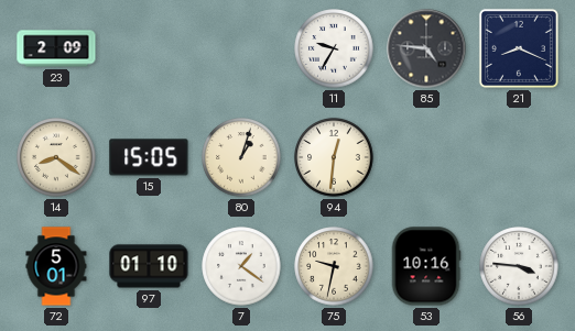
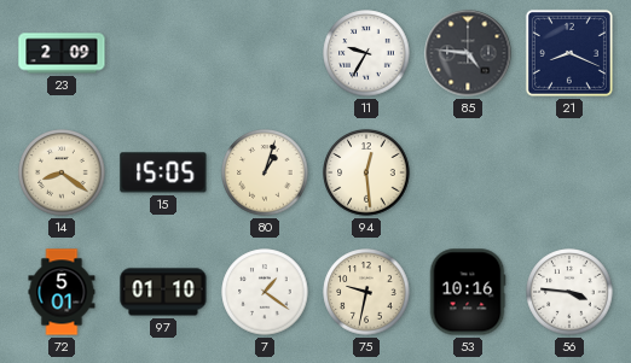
94: 12:31 -> 12:29 (366, 172)
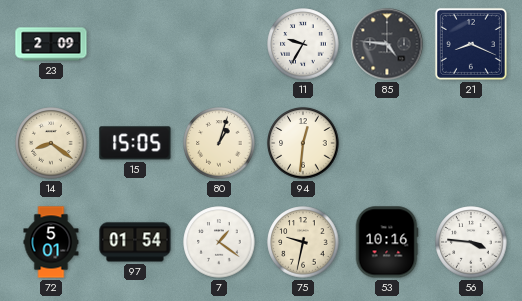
94: 12:29 -> 12:31 (303, 143)
97: 01:10 -> 01:54 (135, 242)
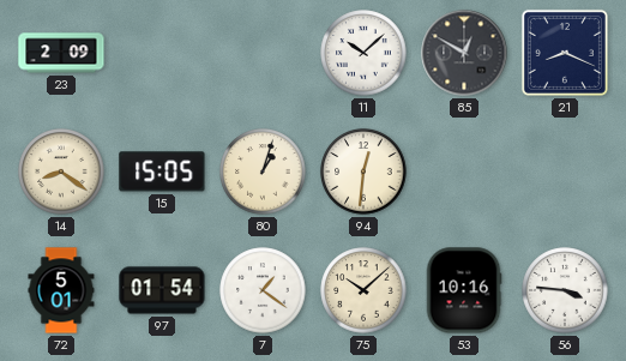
11: 9:35 -> 10:08 (363, 53)
85: 4:46 -> 12:50 (464, 53)
75: 9:32 -> 10:08 (363, 290)
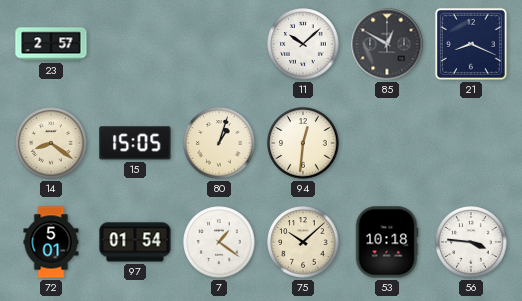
23: 2:09 -> 2:57 (51, 44)
53: 10:16 -> 10:18 (387, 242)
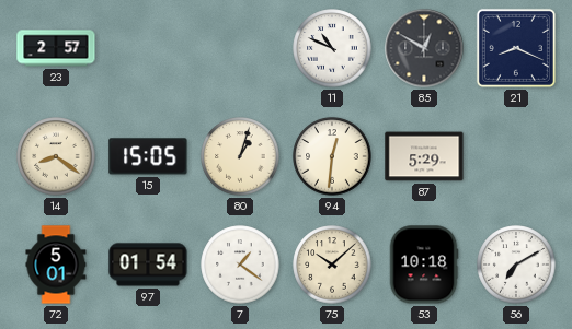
11: 10:08 -> 10:49 (332, 48)
87: none -> 5:29 (424, 156)
56: 3:46 -> 7:10 (516, 265)
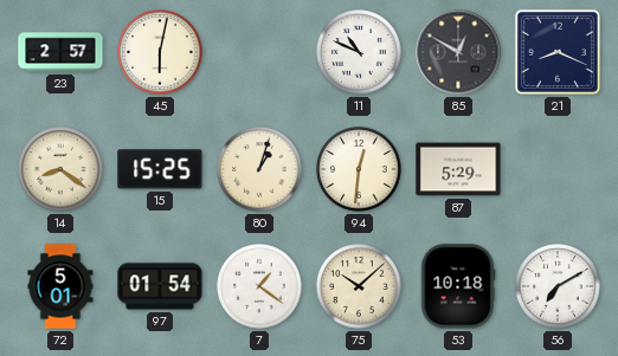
45: none -> 6:02 (160, 52)
15: 15:05 -> 15:25 (160, 169)
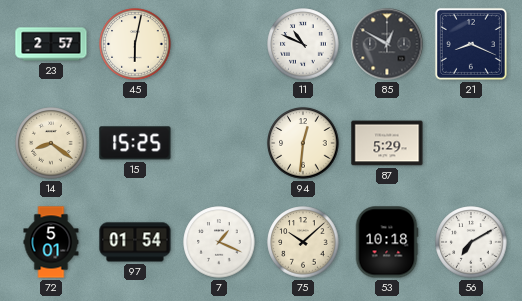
80: 1:03 -> none (259, 169)
7: 1:21 -> 1:19 (219, 242)
